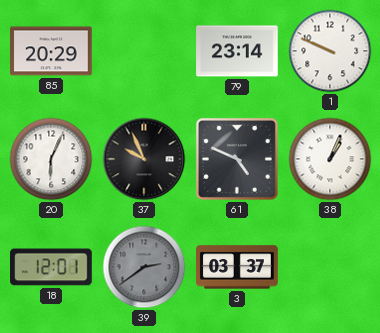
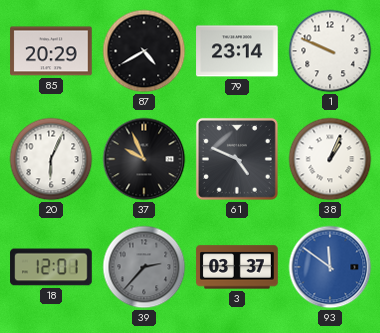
87: none -> 4:40 (144, 51)
39: 2:39 -> 2:37 (144, 267)
93: none -> 11:51 (330, 267)
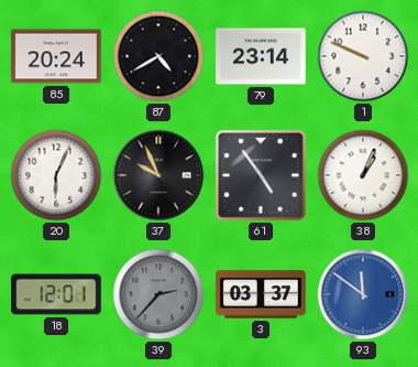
85: 20:29 -> 20:24 (56, 56)
61: 4:49 -> 4:54 (261, 175)
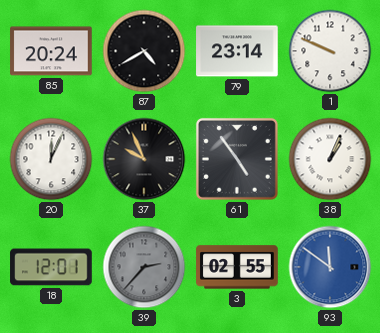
20: 6:04 -> 12:04 (51, 159)
3: 03:37 -> 02:55 (237, 267)
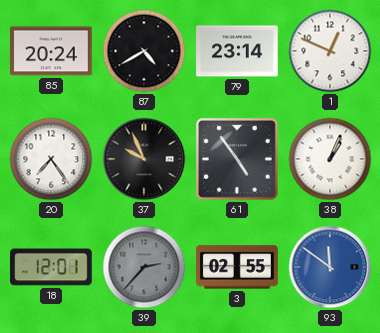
1: 9:49 -> 12:49 (330, 51)
20: 12:04 -> 7:24 (51, 159)
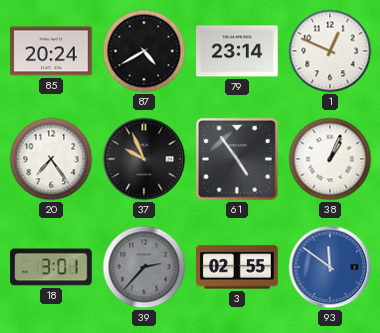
18: 12:01 -> 3:01 (51, 267)
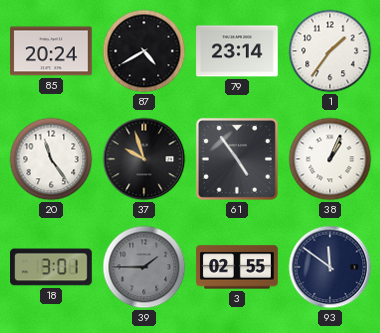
1: 12:49 -> 1:36 (330, 51)
20: 7:24 -> 11:24 (51, 159)
37: 9:56 -> 9:57 (144, 159)
39: 2:37 -> 1:45 (144, 267)
93 dial: blue -> navy (330, 267)
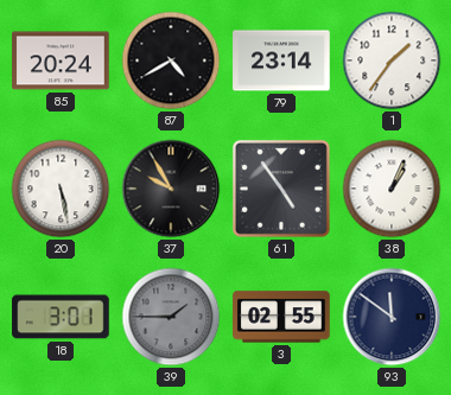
20: 11:24 -> 5:28 (61, 189)
37: 9:57 -> 9:55 (171, 189)
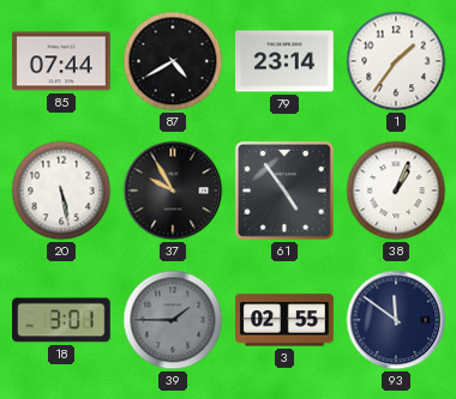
85: 20:24 -> 07:44 (61, 61)
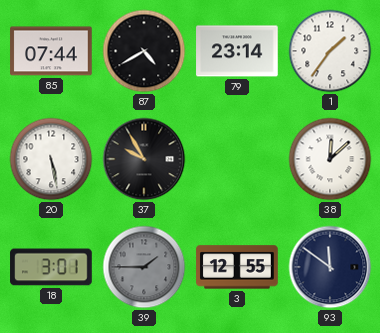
61: 4:54 -> none (284, 191)
38: 1:04 -> 12:08 (330, 159)
3: 02:55 -> 12:55 (237, 267)
